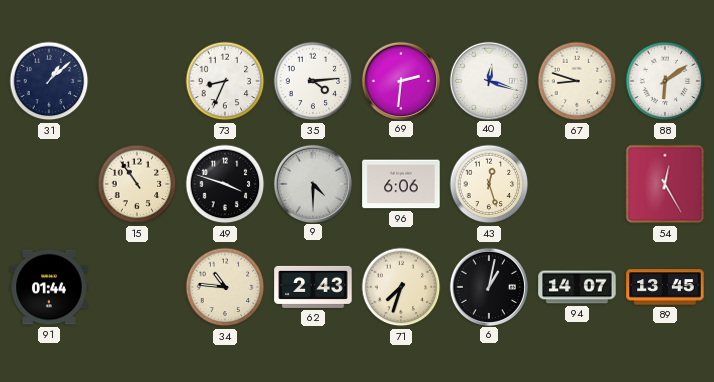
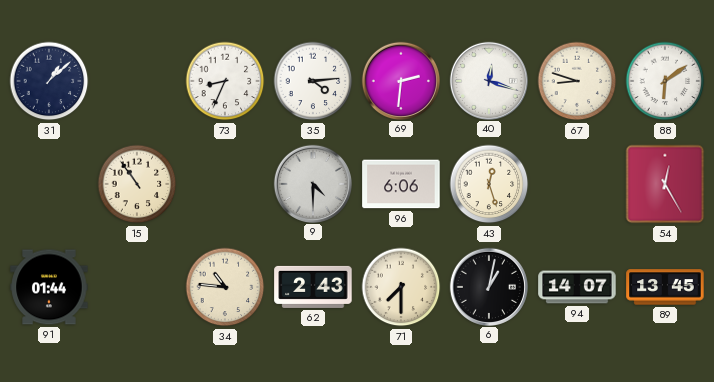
49: 3:48 -> none (225, 184)
71: 7:33 -> 7:30 (401, 287)
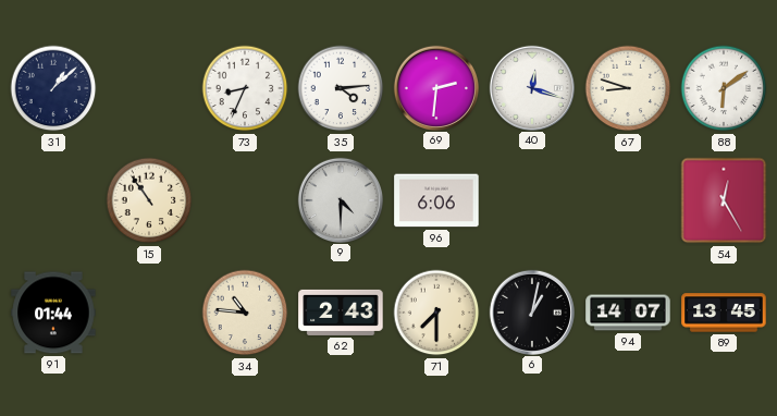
43: 12:27 -> none (489, 184)
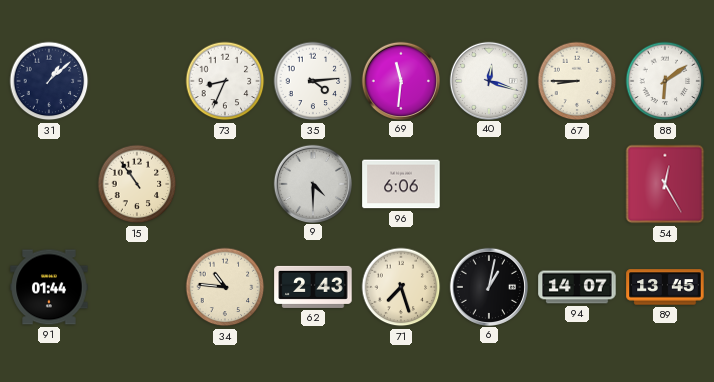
69: 2:31 -> 11:31 (400, 80)
67: 8:48 -> 8:45 (577, 81)
71: 7:30 -> 7:27 (401, 287)
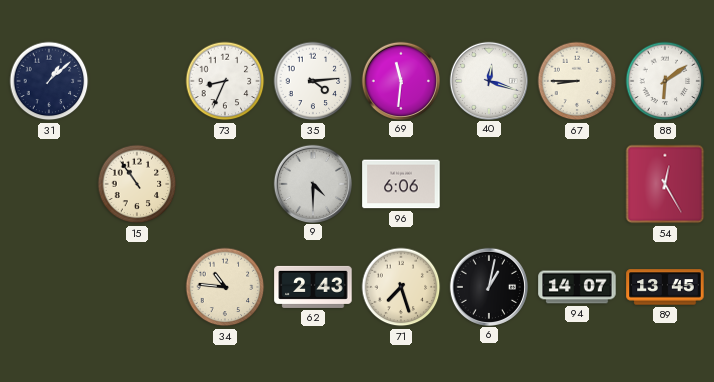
91: 01:44 -> none (49, 287)
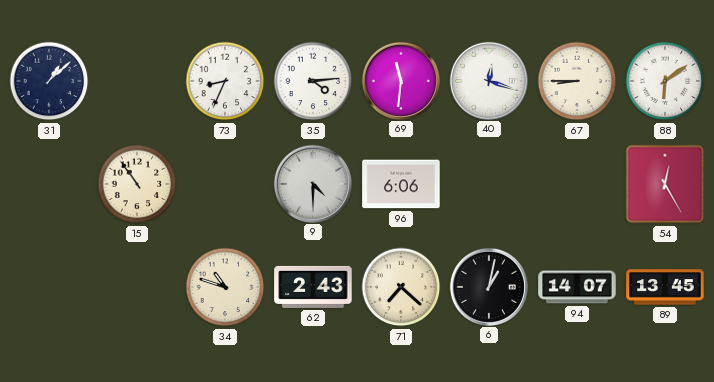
34: 10:46 -> 10:48 (225, 287)
71: 7:27 -> 7:22 (401, 287)
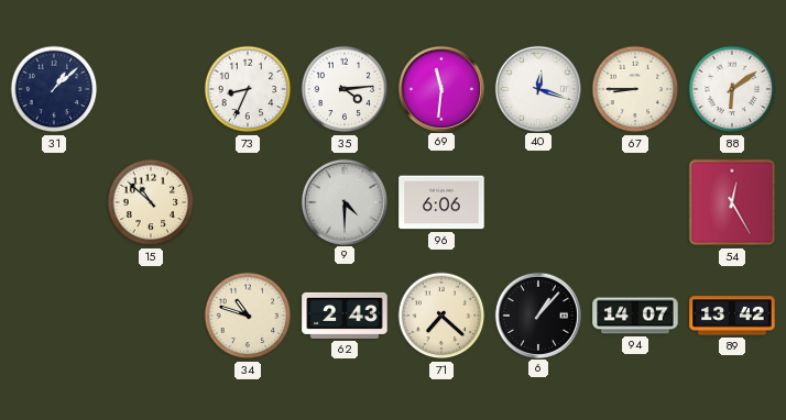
15: 10:54 -> 10:52 (151, 202)
6: 1:02 -> 1:07 (537, 314)
89: 13:45 -> 13:42 (732, 316)
